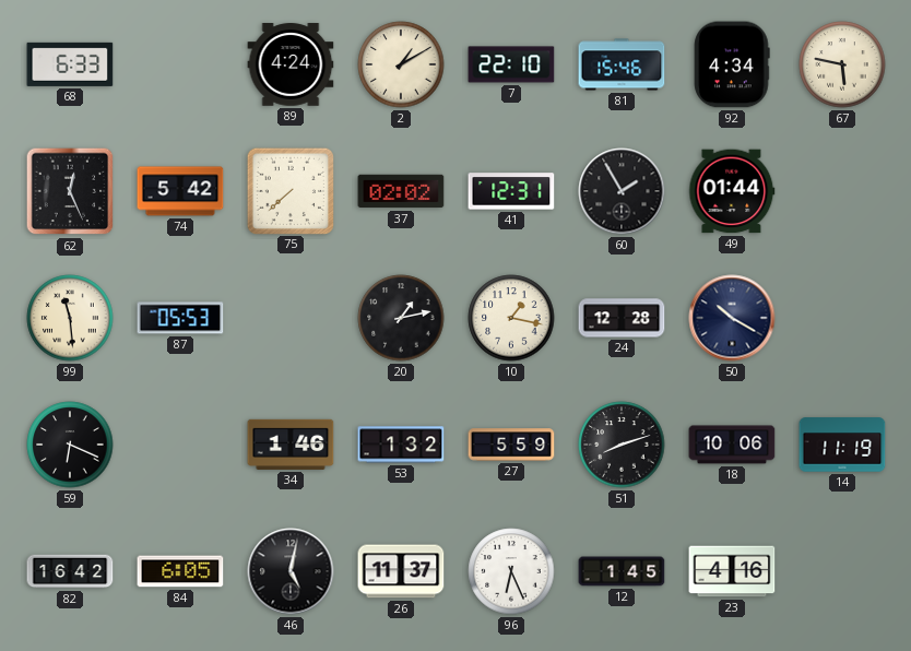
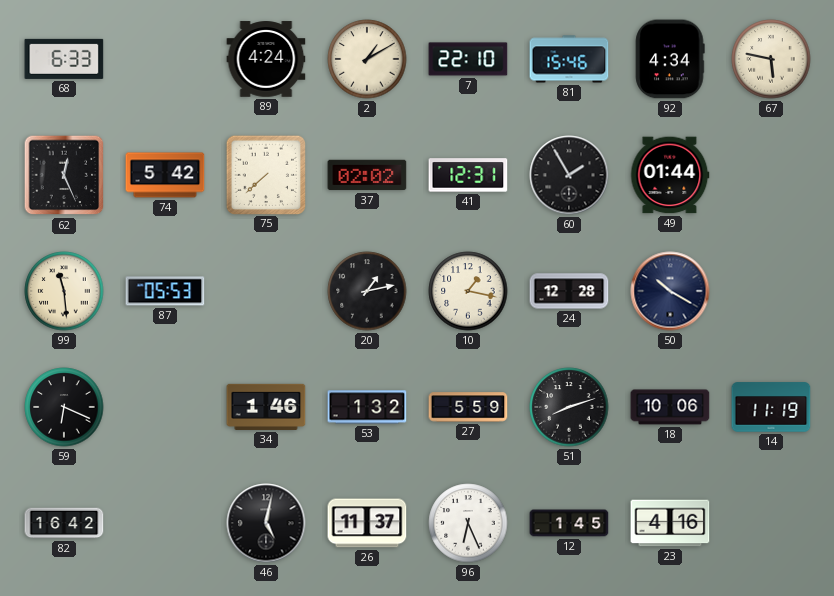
84: 6:05 -> none (180, 571)
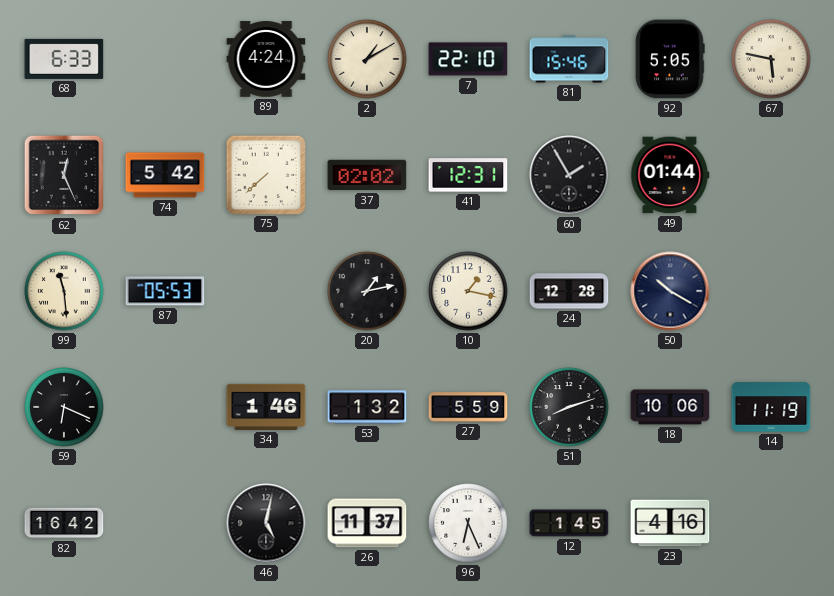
92: 4:34 -> 5:05 (670, 59)
